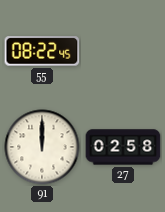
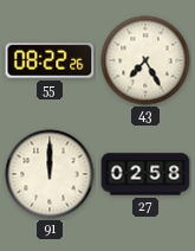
55: 08:22:45 -> 08:22:26 (50, 60)
43: none -> 7:25 (145, 60)
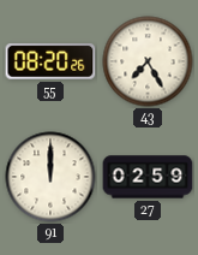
55: 08:22 -> 08:20 (50, 61)
27: 02:58 -> 02:59 (148, 177)
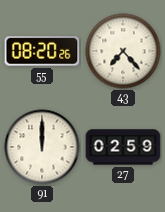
43: 7:25 -> 7:23 (123, 51)
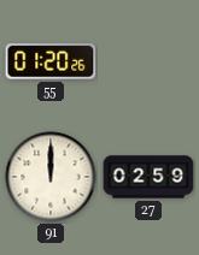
55: 08:20 -> 01:20 (51, 61)
43: 7:23 -> none (123, 51)
